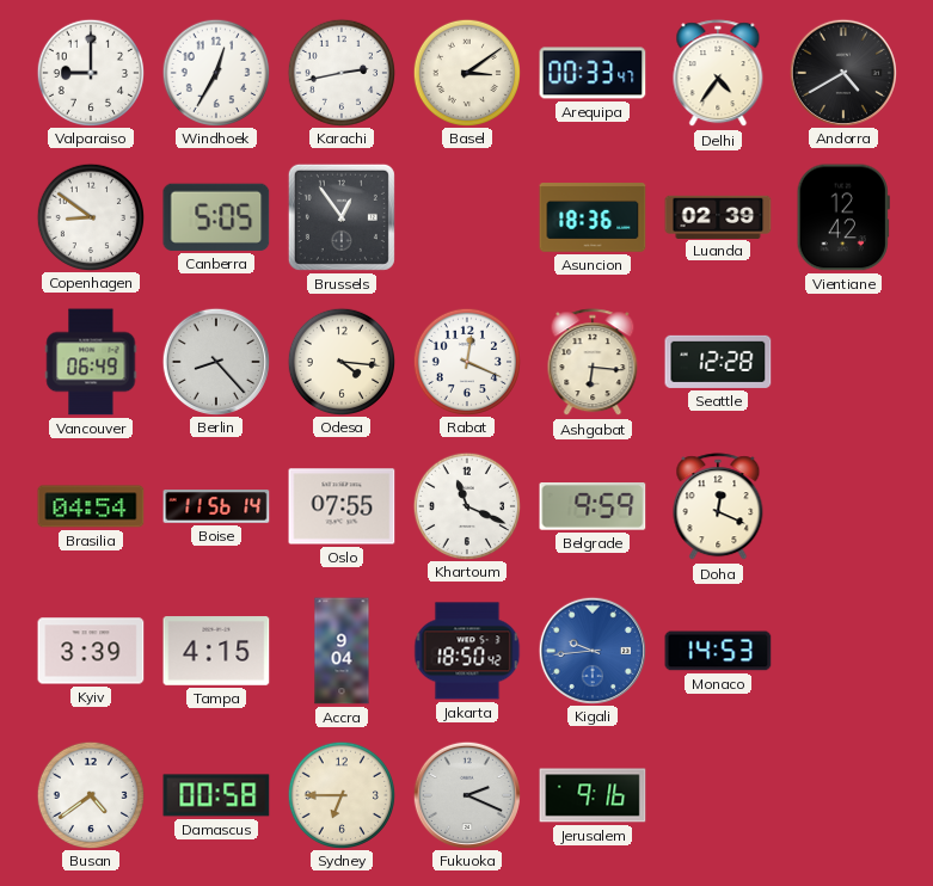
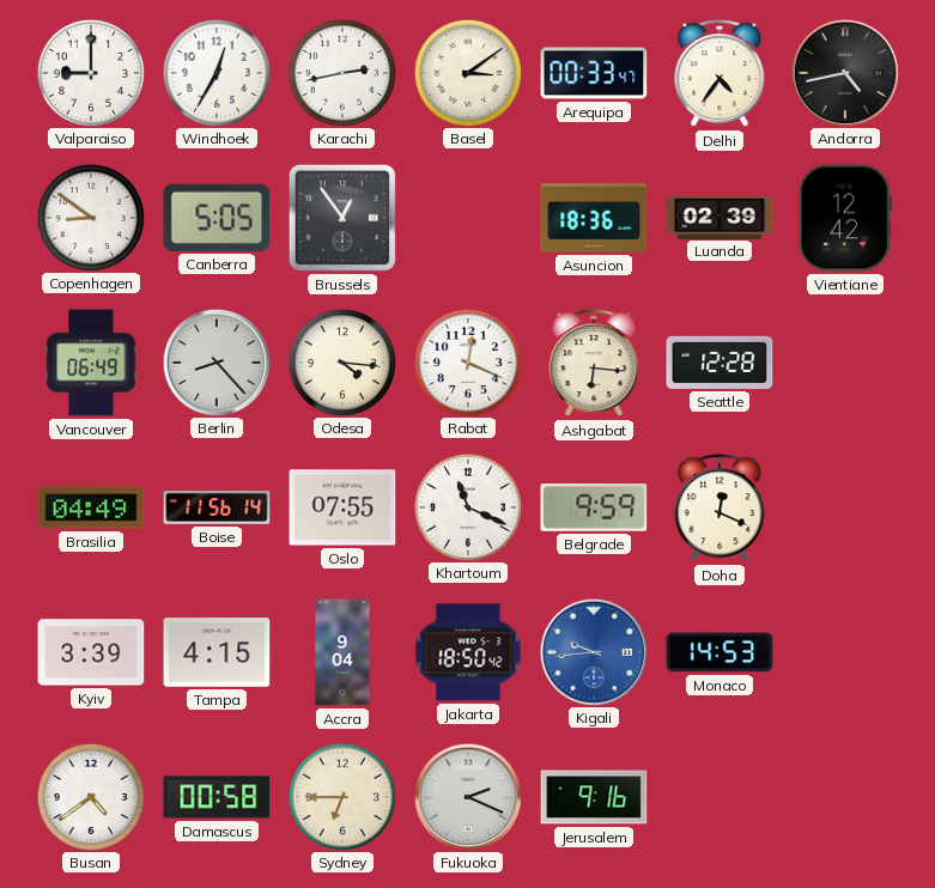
Andorra: 4:40 -> 4:43 (844, 72)
Brasilia: 04:54 -> 04:49 (91, 507)
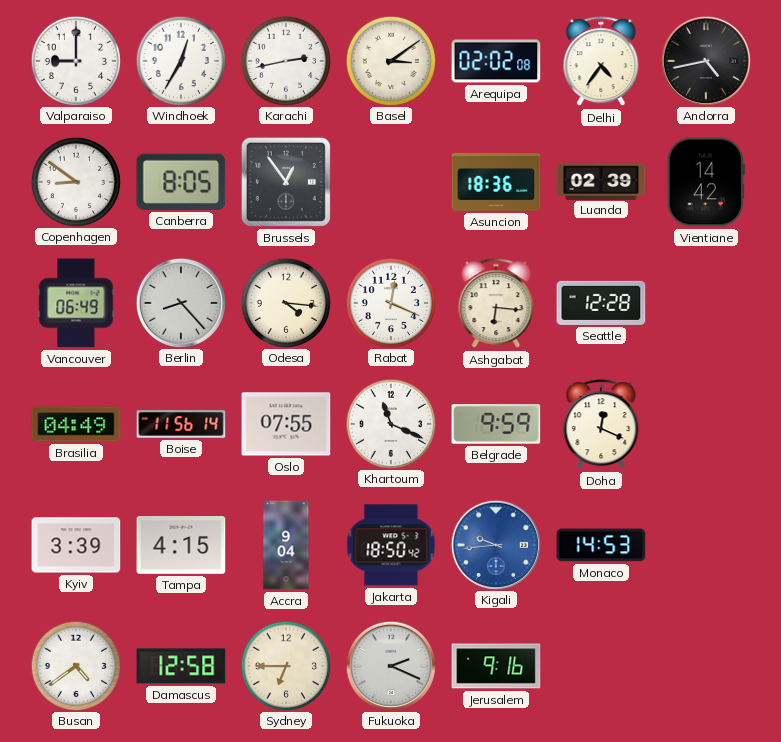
Arequipa: 00:33 -> 02:02 (496, 61)
Canberra: 5:05 -> 8:05 (181, 182)
Vientiane: 12:42 -> 14:42 (706, 182)
Damascus: 00:58 -> 12:58 (181, 666)
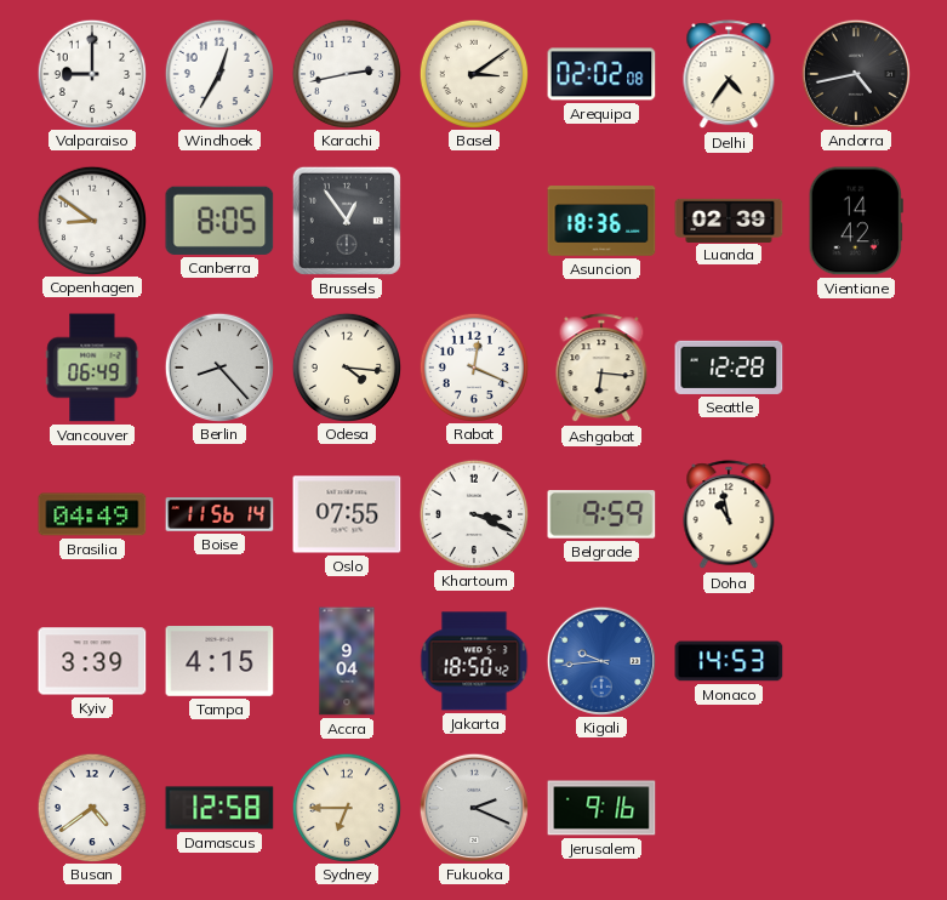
Khartoum: 11:19 -> 3:19 (473, 513)
Doha: 12:19 -> 10:58 (729, 515)
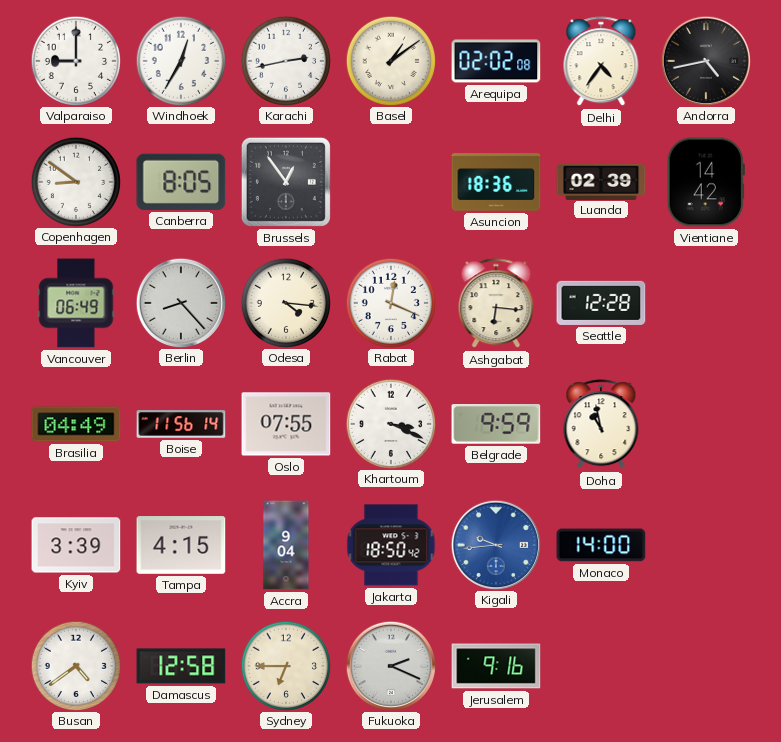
Basel: 3:09 -> 1:09 (390, 60)
Monaco: 14:53 -> 14:00 (601, 545)
